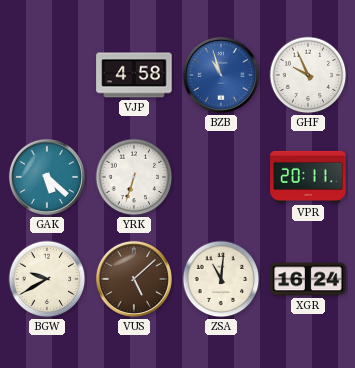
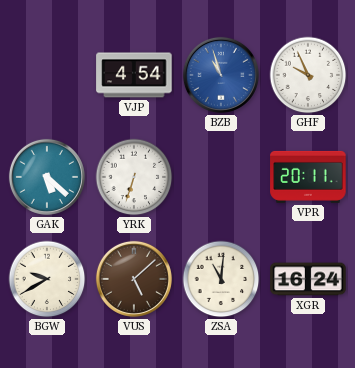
VJP: 4:58 -> 4:54 (134, 75)
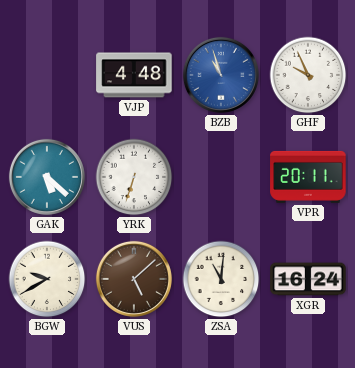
VJP: 4:54 -> 4:48 (134, 75)
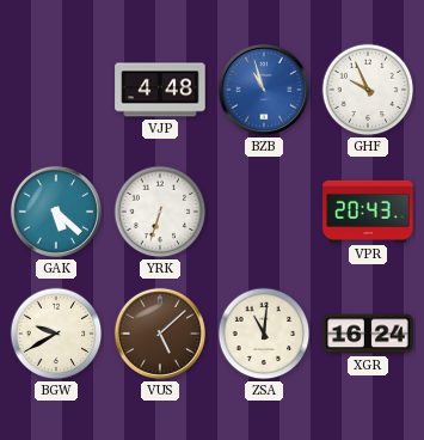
VPR: 20:11 -> 20:43 (368, 212)
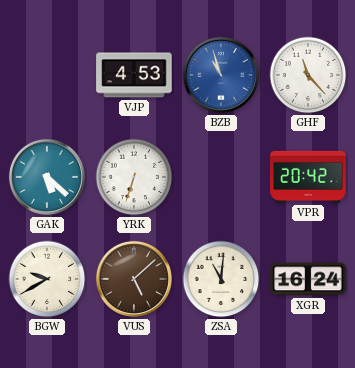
VJP: 4:48 -> 4:53 (134, 75)
GHF: 9:56 -> 11:23 (308, 75)
VPR: 20:43 -> 20:42 (308, 177)
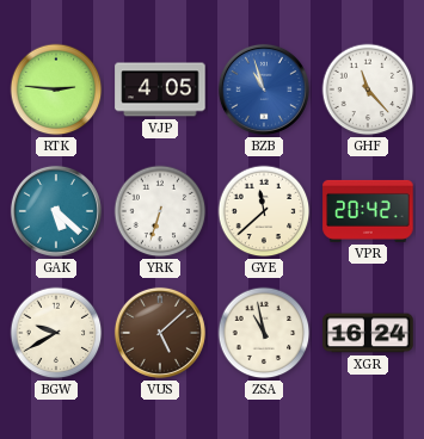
RTK: none -> 2:46 (56, 89)
VJP: 4:53 -> 4:05 (160, 89)
GYE: none -> 11:38 (264, 211)
ZSA: 11:01 -> 10:58 (264, 333)
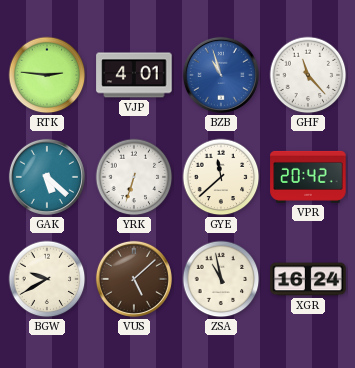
VJP: 4:05 -> 4:01 (134, 75)
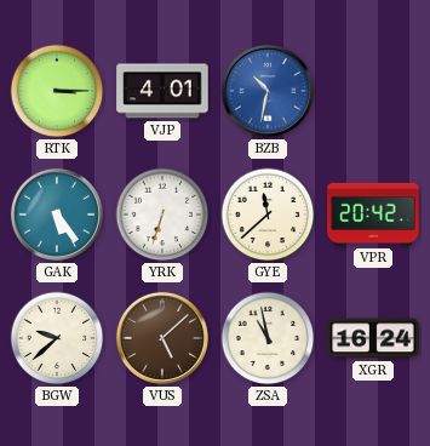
RTK: 2:46 -> 3:15 (57, 91)
BZB: 10:57 -> 10:32 (268, 91)
GHF: 11:23 -> none (308, 75)
GAK: 5:22 -> 5:24 (57, 215)
BGW: 9:40 -> 9:38 (57, 338)
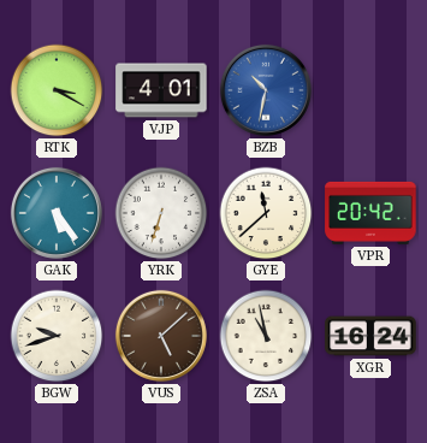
RTK: 3:15 -> 3:20 (57, 90)
BGW: 9:38 -> 9:42 (57, 336)
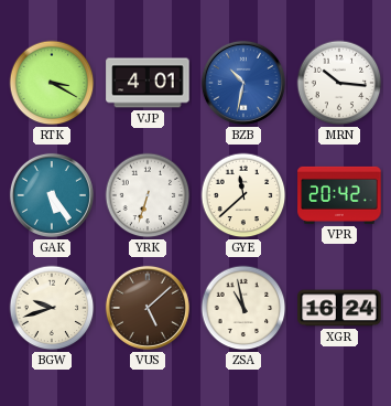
MRN: none -> 10:16 (339, 83)
